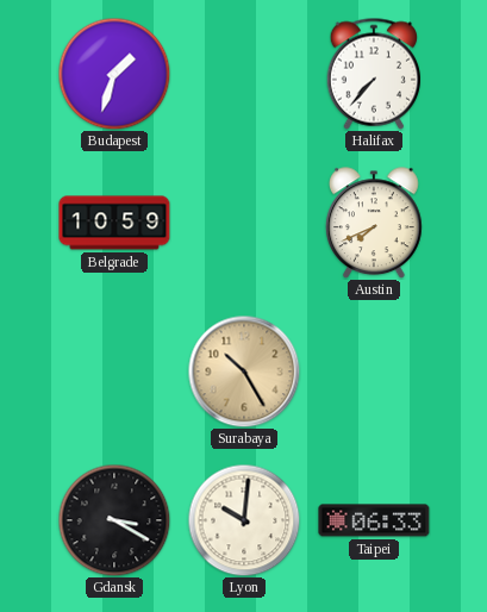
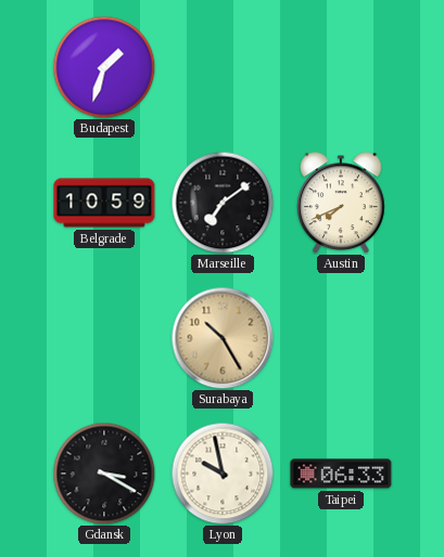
Halifax: 7:37 -> none (373, 74)
Marseille: none -> 7:09 (223, 203)
Lyon: 10:01 -> 9:58 (223, 474)
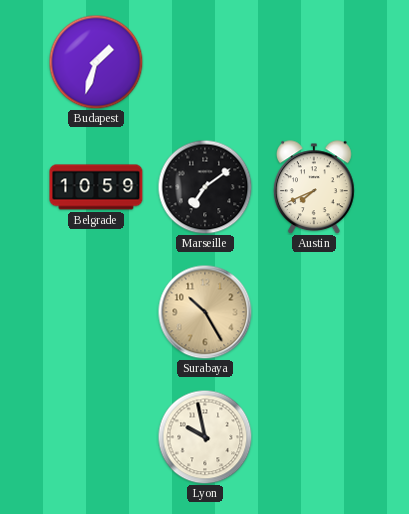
Gdansk: 3:20 -> none (104, 474)
Taipei: 06:33 -> none (341, 474)
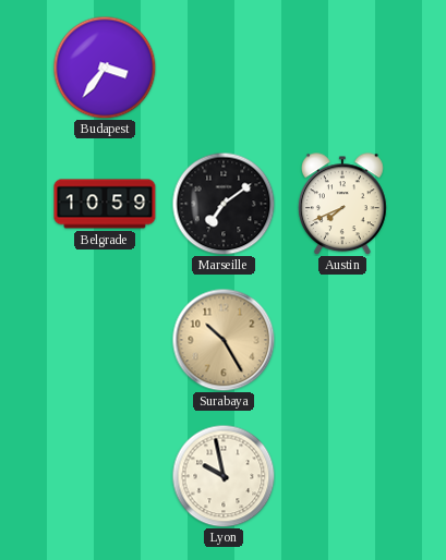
Budapest: 1:33 -> 3:36 (105, 68)
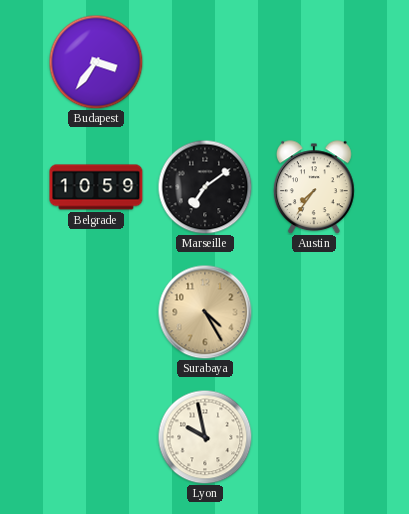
Austin: 7:41 -> 7:36 (315, 187)
Surabaya: 10:25 -> 4:25 (205, 312)
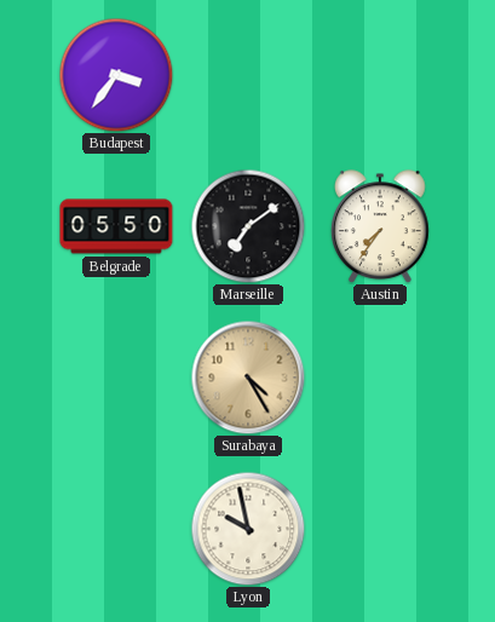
Belgrade: 10:59 -> 05:50 (116, 226)
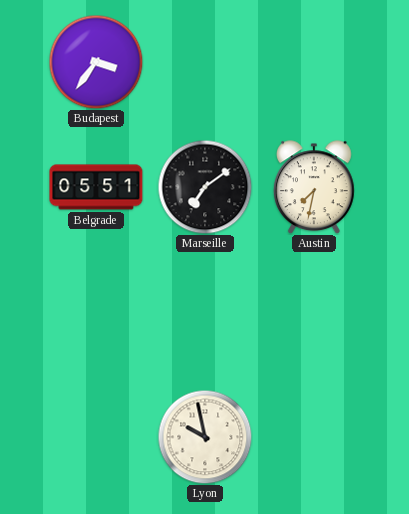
Belgrade: 05:50 -> 05:51 (96, 187)
Austin: 7:36 -> 7:32 (315, 187)
Surabaya: 4:25 -> none (248, 378)
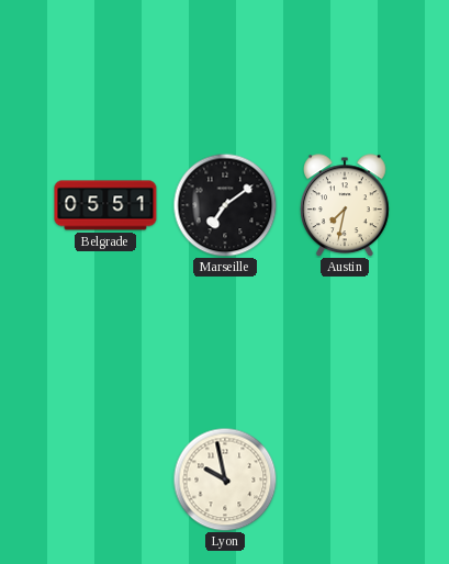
Budapest: 3:36 -> none (96, 62)
